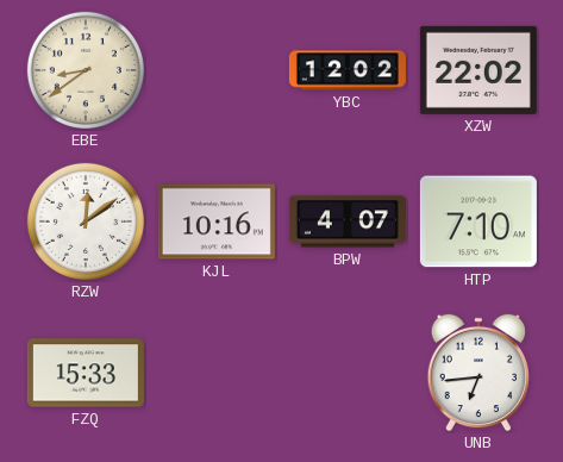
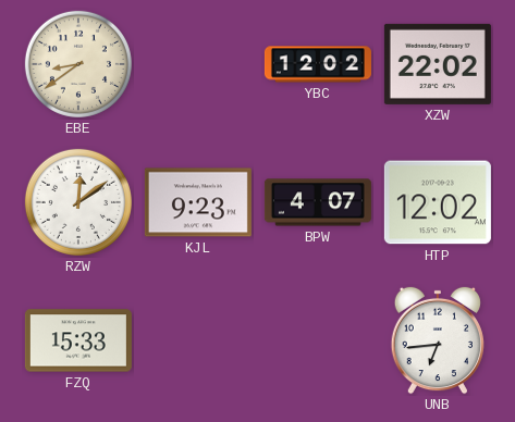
KJL: 10:16 -> 9:23 (198, 202)
HTP: 7:10 -> 12:02 (438, 202)
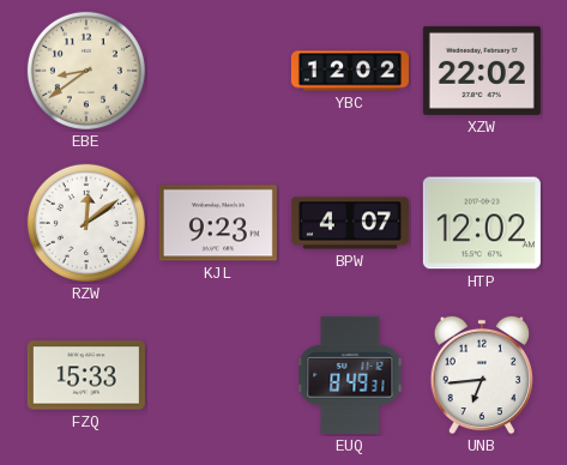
EUQ: none -> 8:49 (350, 375)
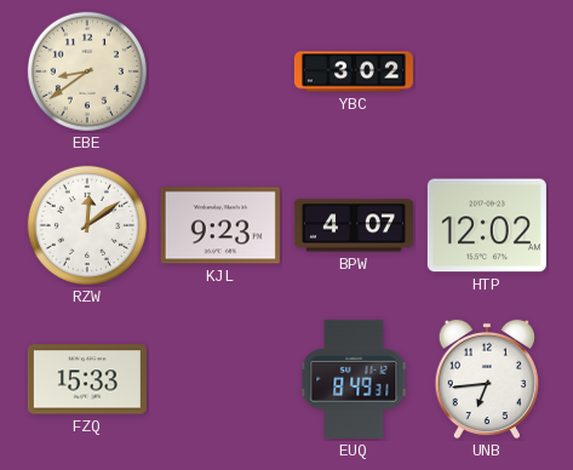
YBC: 12:02 -> 3:02 (354, 71)
XZW: 22:02 -> none (482, 71)
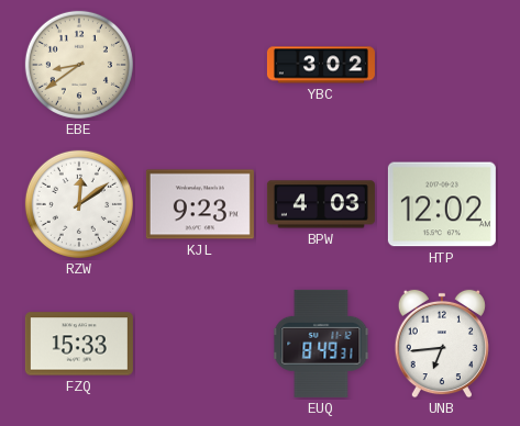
BPW: 4:07 -> 4:03 (321, 204)
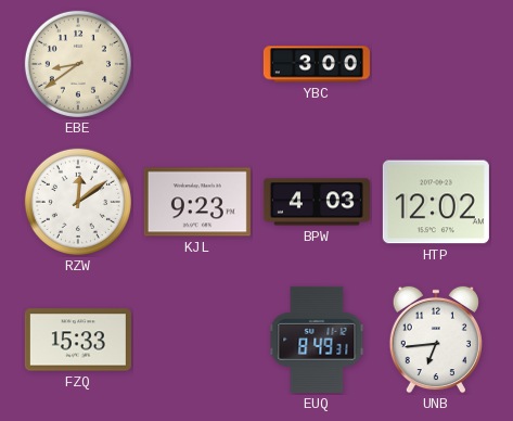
YBC: 3:02 -> 3:00 (317, 64)
